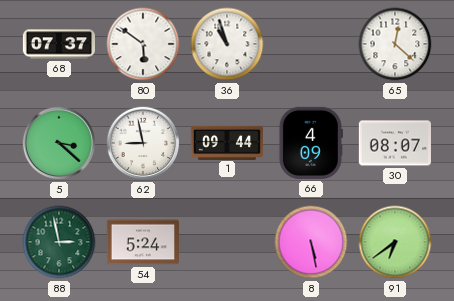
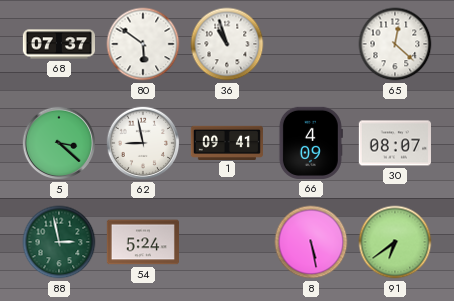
1: 09:44 -> 09:41 (227, 142)
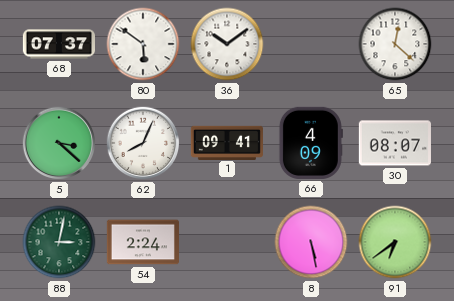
36: 10:57 -> 10:09 (227, 44)
62: 8:58 -> 8:04 (143, 143)
88: 2:58 -> 3:02 (59, 242)
54: 5:24 -> 2:24 (143, 242)
